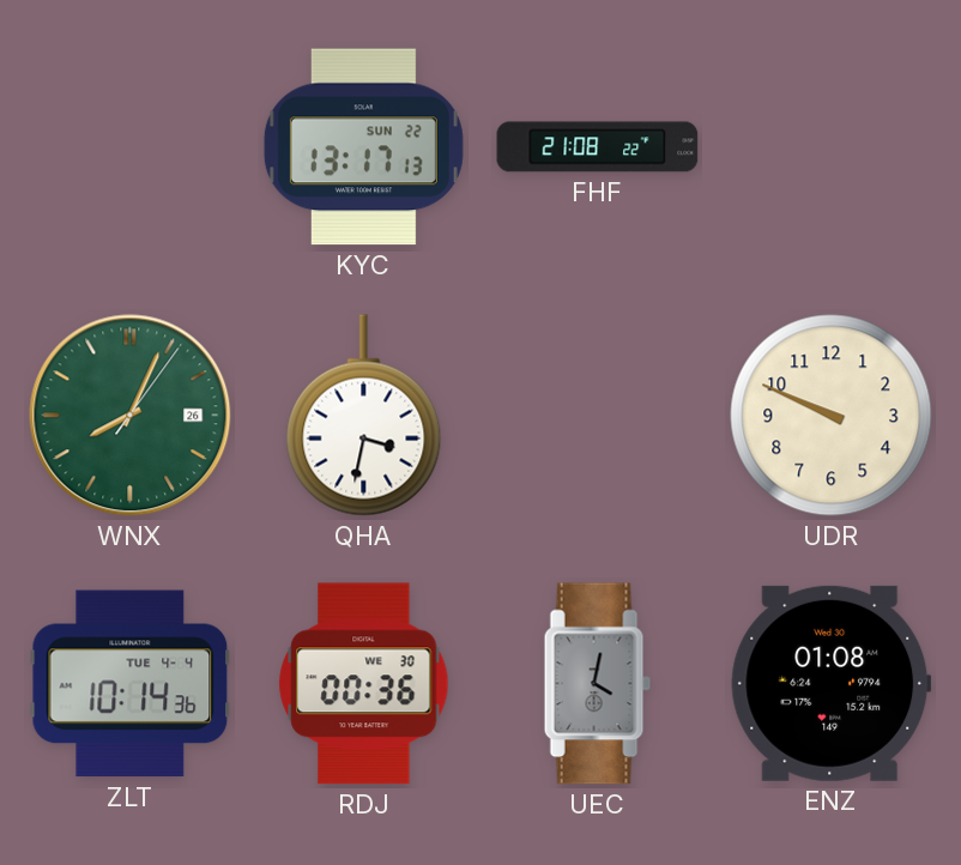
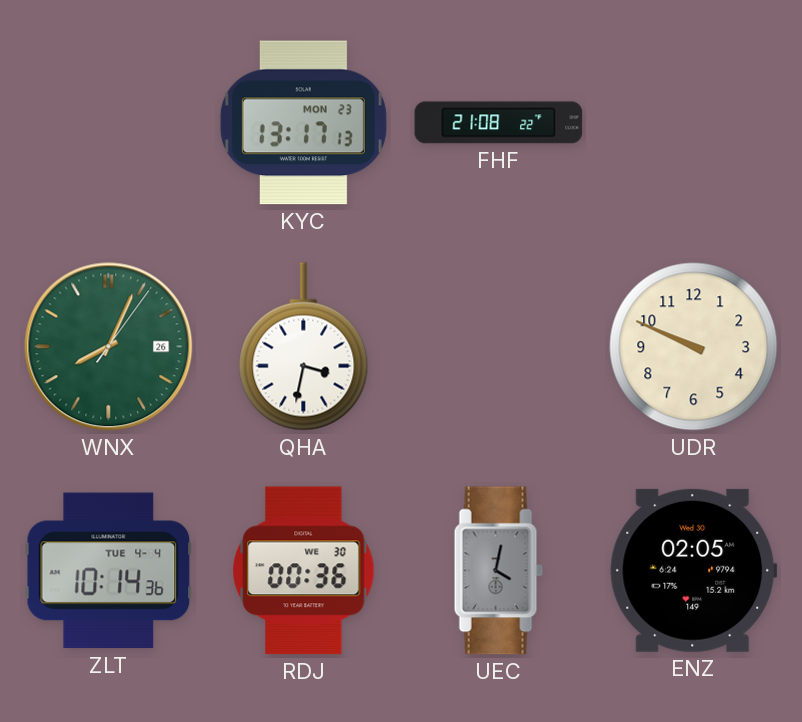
KYC date: SUN 22 -> MON 23 (303, 123)
ENZ: 01:08 -> 02:05 (694, 570)
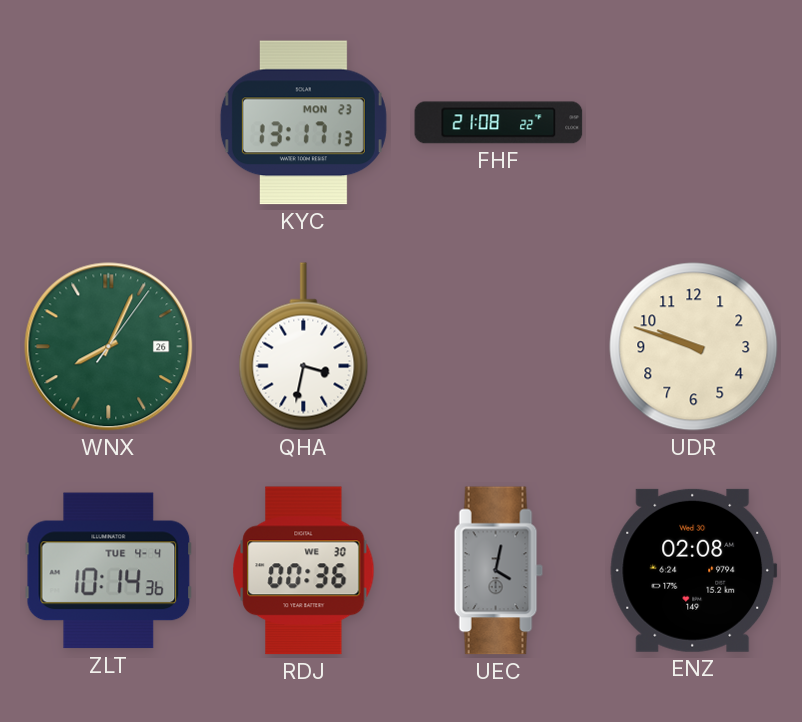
UDR: 9:49 -> 9:48 (694, 347)
ENZ: 02:05 -> 02:08 (694, 570)
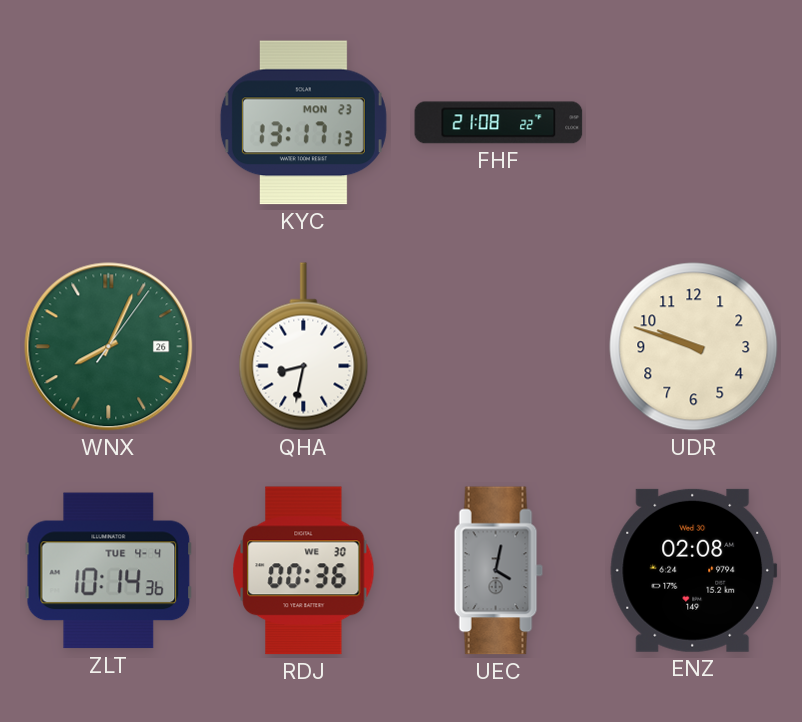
QHA: 3:32 -> 8:32 (304, 347)
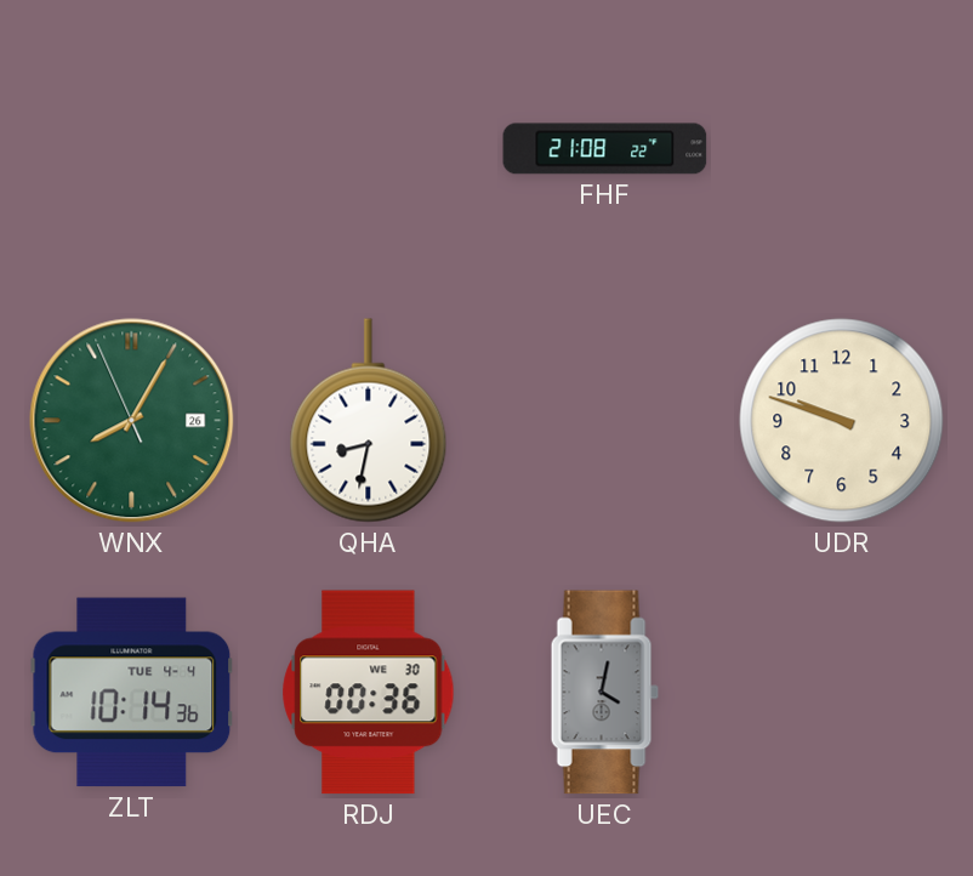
KYC: 13:17 -> none (303, 123)
WNX: 8:04:06 -> 8:04:56 (132, 421)
ENZ: 02:08 -> none (694, 570)
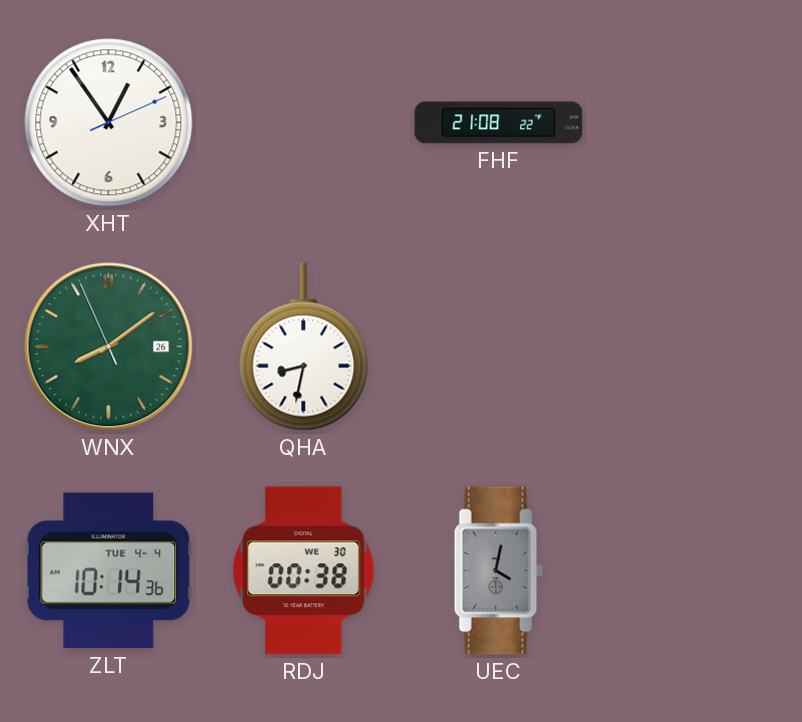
XHT: none -> 12:54 (109, 123)
WNX: 8:04 -> 8:08 (109, 347)
UDR: 9:48 -> none (842, 421)
RDJ: 00:36 -> 00:38 (304, 571)
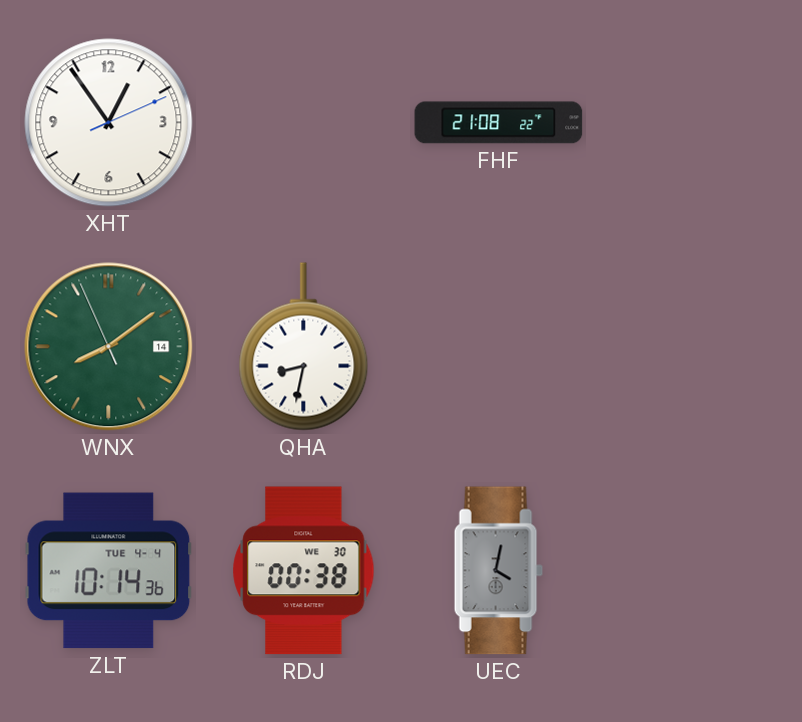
WNX date: 26 -> 14 (109, 347)
